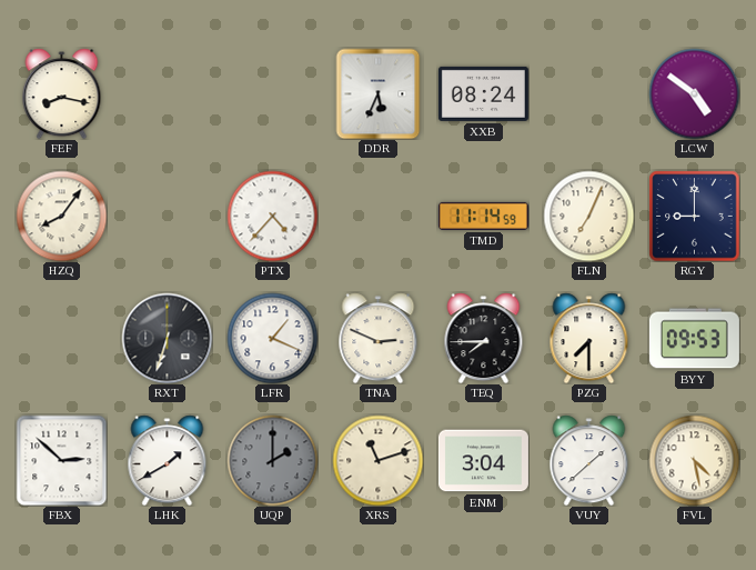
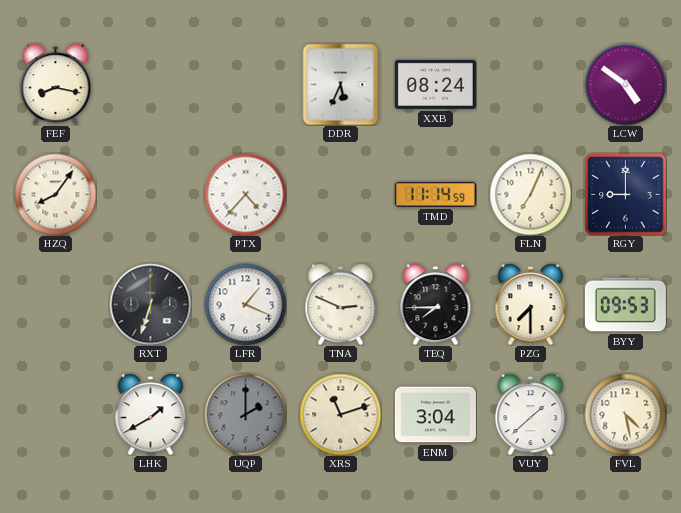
FBX: 2:52 -> none (61, 460)
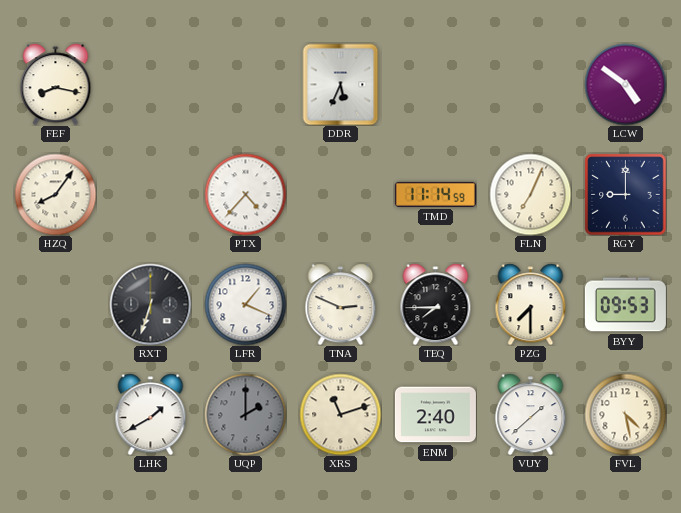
XXB: 08:24 -> none (435, 84)
ENM: 3:04 -> 2:40 (435, 415)
